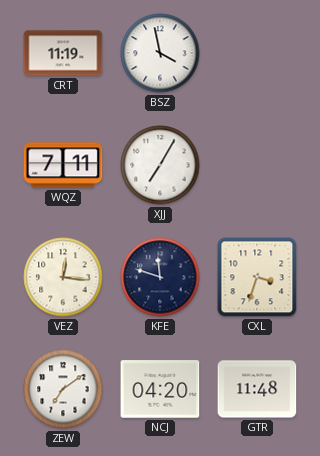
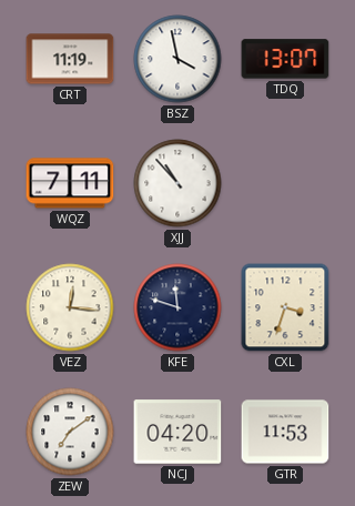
TDQ: none -> 13:07 (285, 59)
XJJ: 7:05 -> 10:53 (177, 183)
GTR: 11:48 -> 11:53 (285, 432)
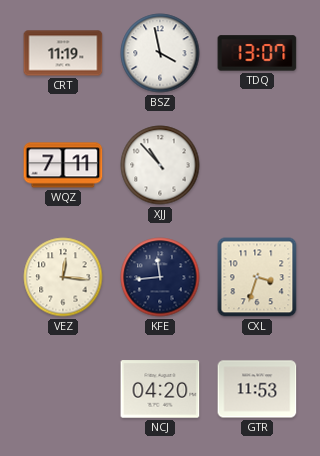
KFE: 11:48 -> 11:44 (160, 277)
ZEW: 7:09 -> none (70, 432)
